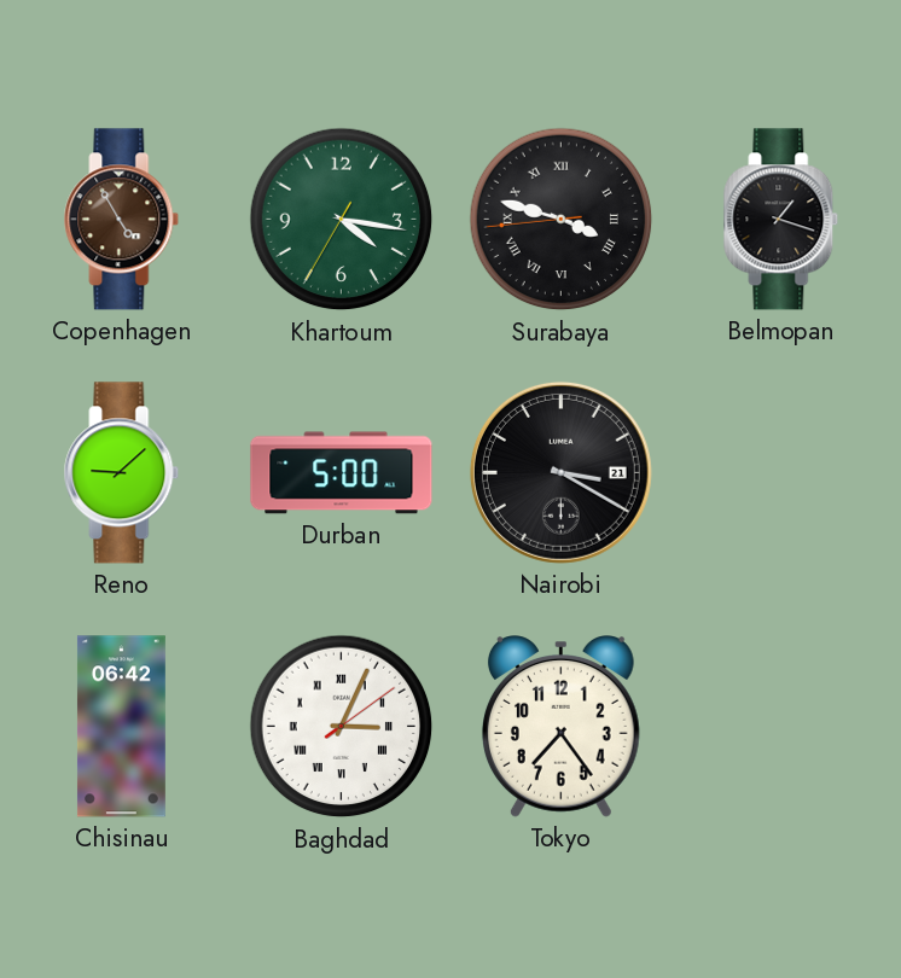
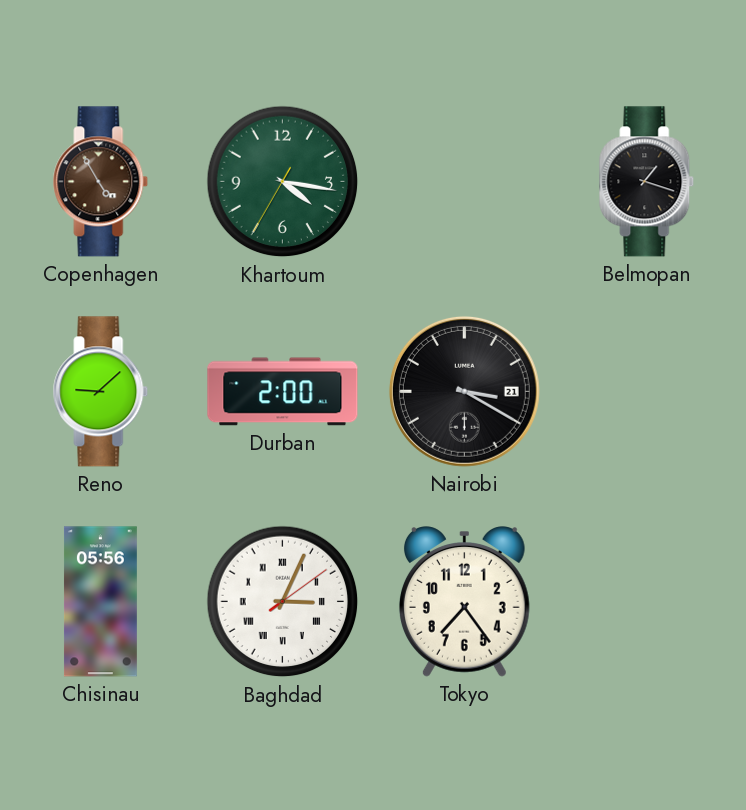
Surabaya: 3:47 -> none (562, 220)
Durban: 5:00 -> 2:00 (283, 392)
Chisinau: 06:42 -> 05:56 (100, 602)
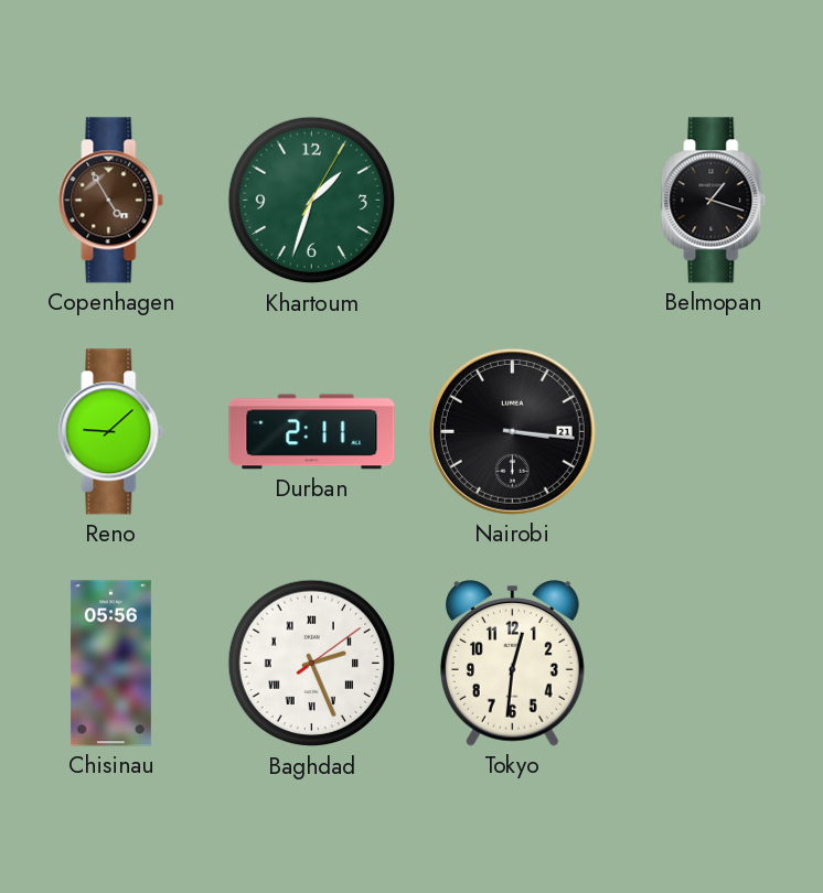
Khartoum: 4:16 -> 1:33 (312, 201)
Durban: 2:00 -> 2:11 (312, 432)
Nairobi: 3:20 -> 3:16 (512, 431)
Baghdad: 3:04 -> 2:26 (312, 664)
Tokyo: 7:24 -> 12:31 (512, 664)
